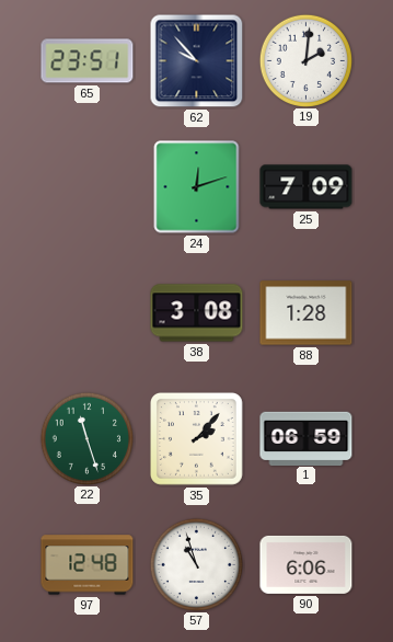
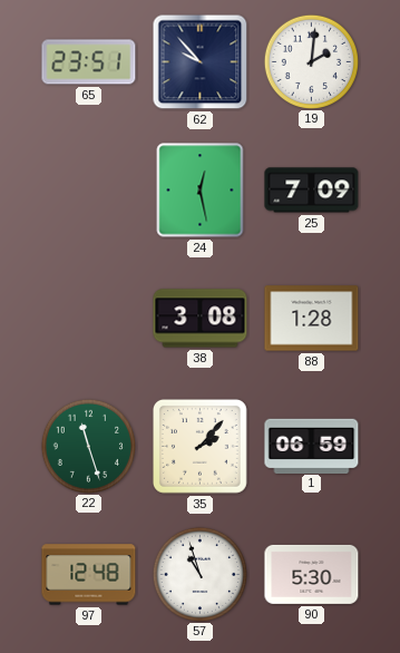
24: 12:12 -> 12:28 (201, 191)
90: 6:06 -> 5:30 (312, 574)
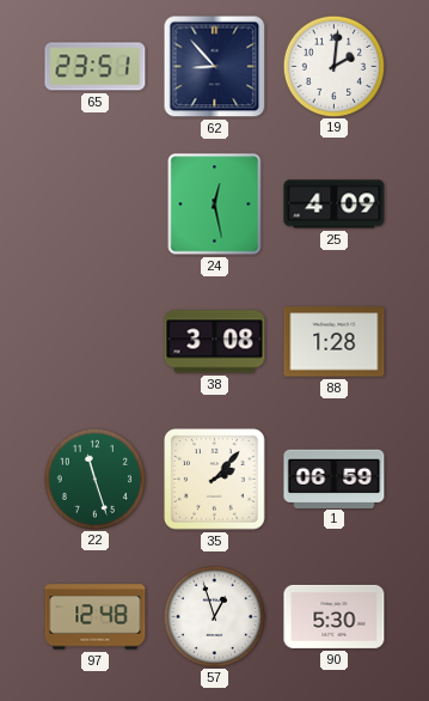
62: 9:53 -> 8:53 (215, 67)
25: 7:09 -> 4:09 (335, 205)
57: 10:57 -> 12:57 (214, 616)
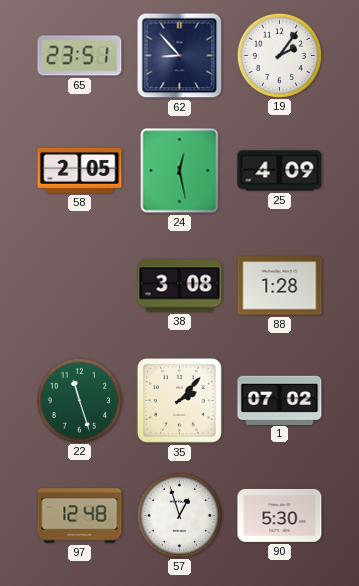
19: 2:01 -> 2:06 (279, 55)
58: none -> 2:05 (80, 170)
1: 06:59 -> 07:02 (280, 400)
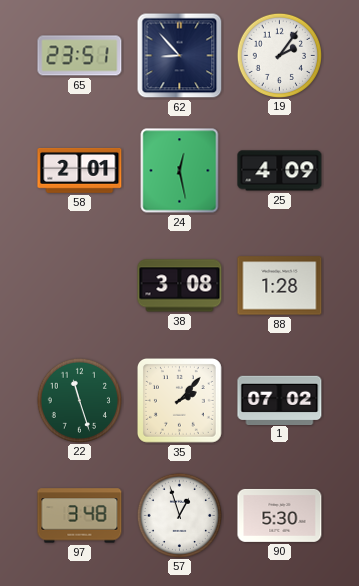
58: 2:05 -> 2:01 (80, 170)
97: 12:48 -> 3:48 (80, 516)
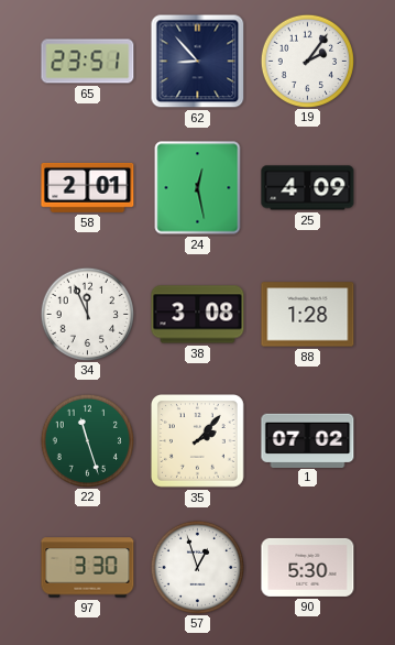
34: none -> 11:56 (87, 314)
97: 3:48 -> 3:30 (88, 568)
